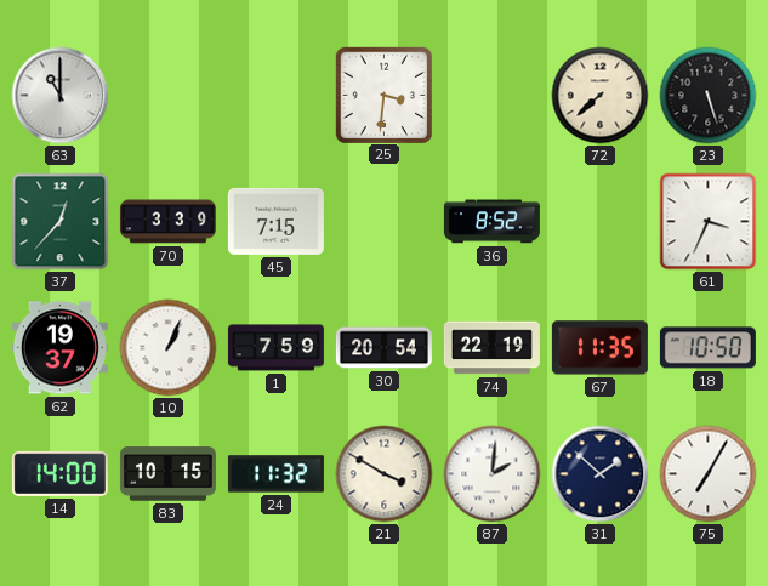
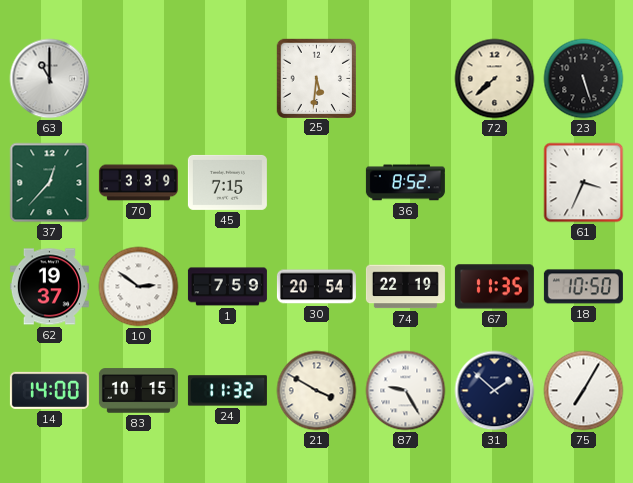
25: 3:31 -> 5:31 (316, 78)
10: 1:04 -> 2:51 (139, 287)
87: 2:01 -> 9:25 (406, 391)
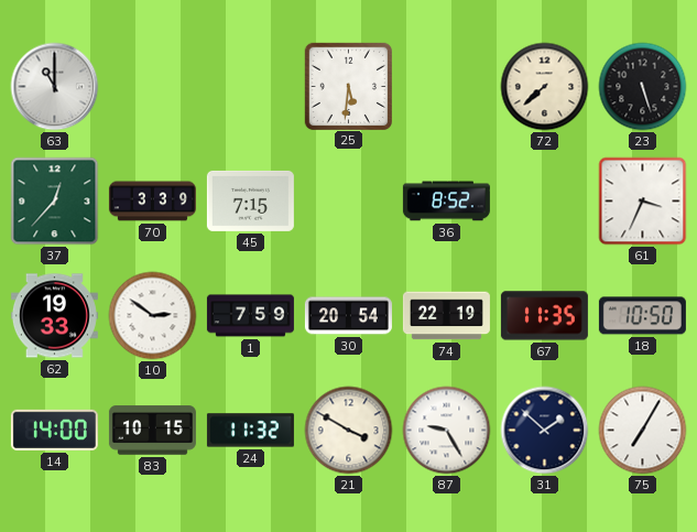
62: 19:37 -> 19:33 (54, 316)
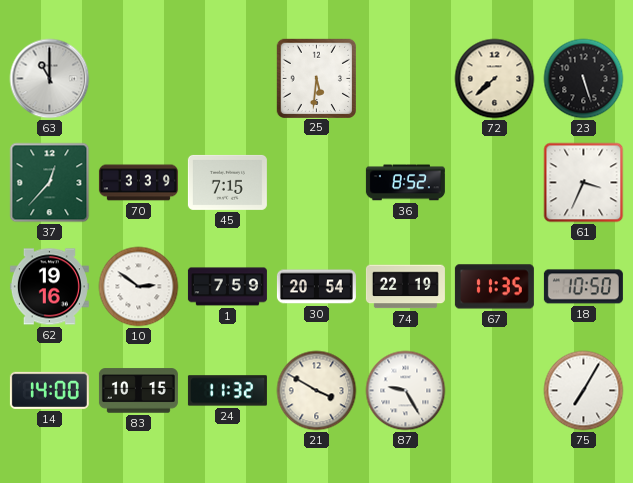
62: 19:33 -> 19:16 (49, 287)
31: 1:52 -> none (545, 431)
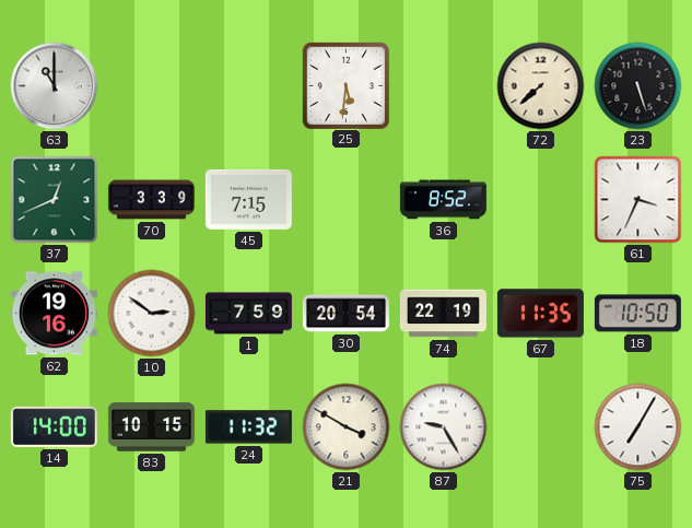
37: 12:37 -> 12:41 (55, 200)
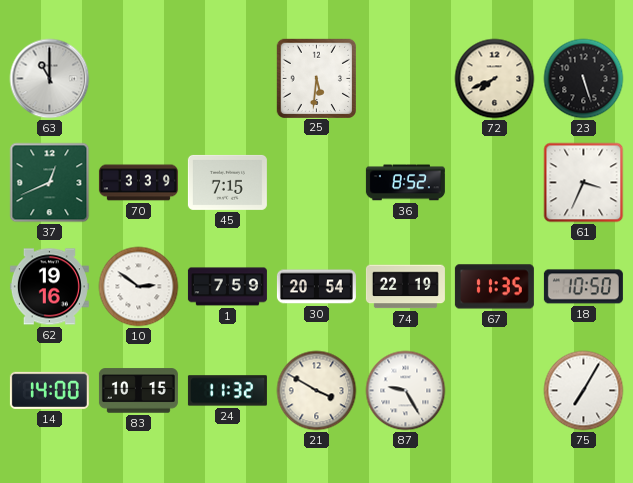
72: 7:38 -> 7:41 (495, 79)
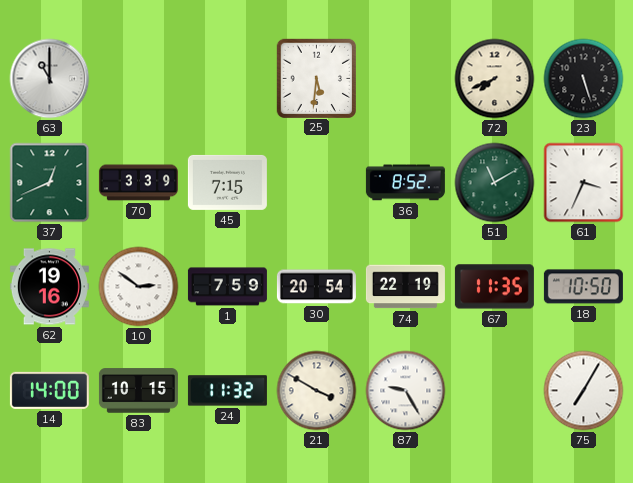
51: none -> 11:10 (495, 183)
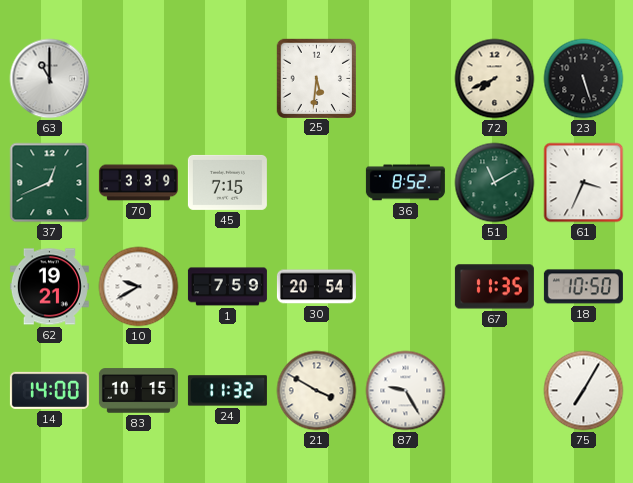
62: 19:16 -> 19:21 (49, 287)
10: 2:51 -> 9:40 (139, 287)
74: 22:19 -> none (405, 287)
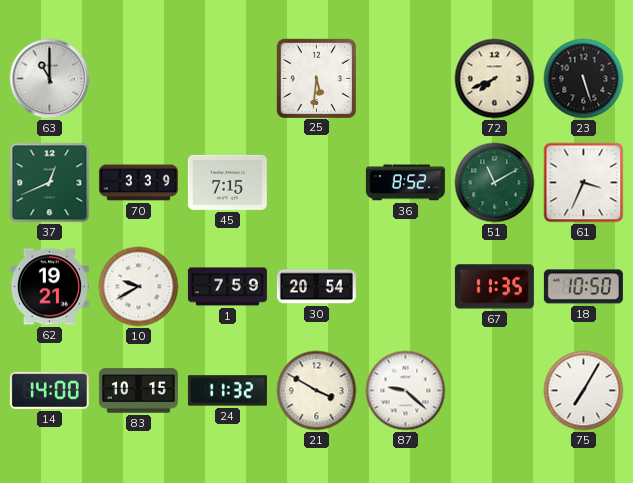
87: 9:25 -> 9:22 (406, 391)
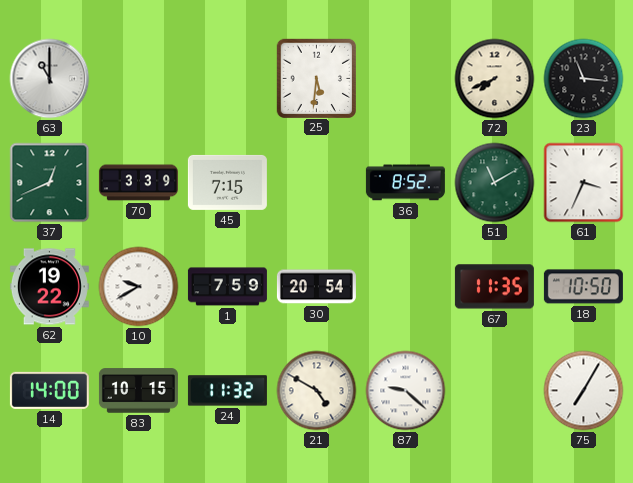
23: 5:27 -> 11:16 (584, 79)
62: 19:21 -> 19:22 (49, 287)
21: 3:50 -> 4:50 (317, 391)
